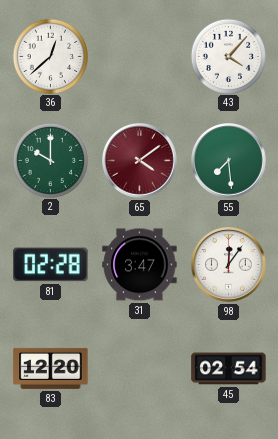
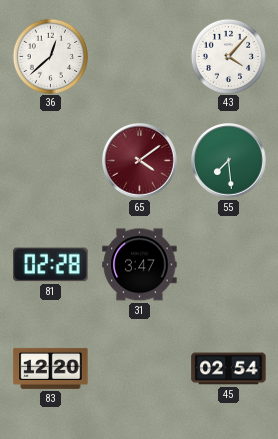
2: 10:00 -> none (50, 160)
98: 12:06 -> none (229, 265)
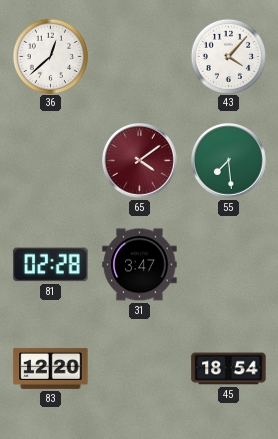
45: 02:54 -> 18:54 (229, 369)
